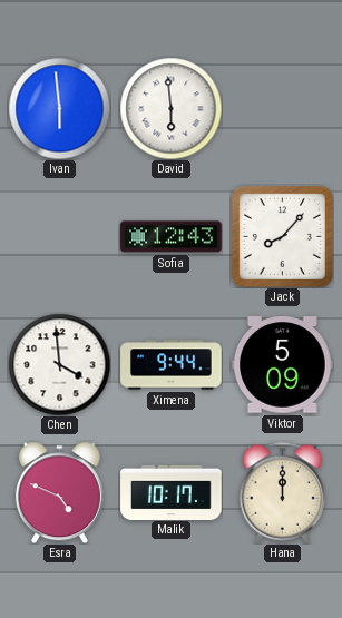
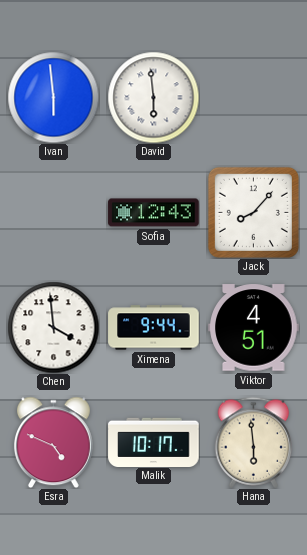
Viktor: 5:09 -> 4:51 (254, 328)
Hana: 12:00 -> 5:59 (254, 442)
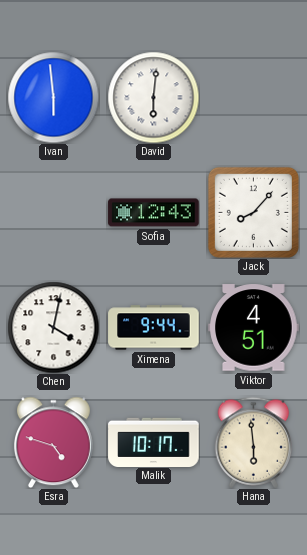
David: 5:59 -> 6:01 (153, 97)
Chen: 3:59 -> 4:02 (53, 327)
Esra: 4:49 -> 4:48 (53, 442)
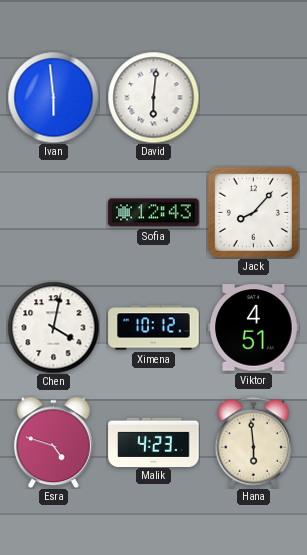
Ximena: 9:44 -> 10:12 (154, 328)
Malik: 10:17 -> 4:23 (154, 442)
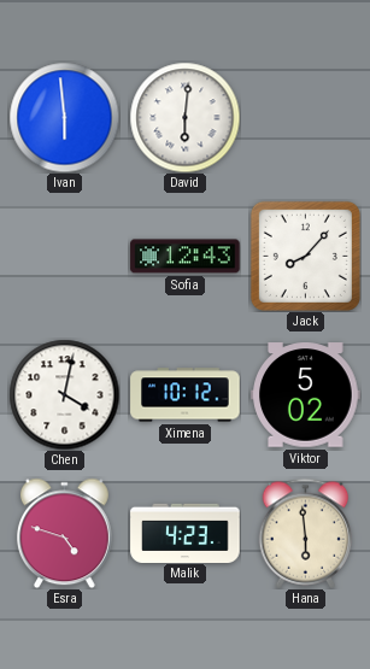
Viktor: 4:51 -> 5:02 (306, 395)
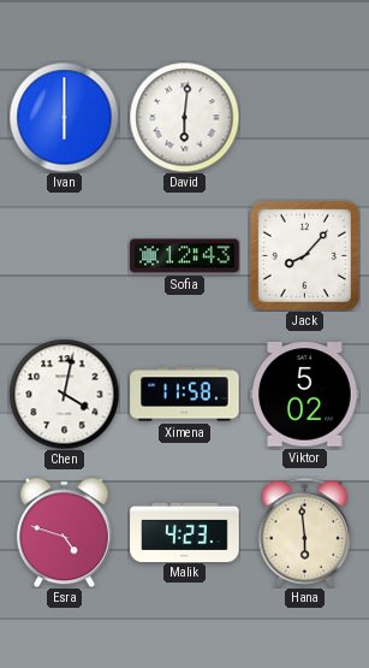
Ivan: 5:59 -> 6:00 (64, 117)
Ximena: 10:12 -> 11:58 (185, 395)
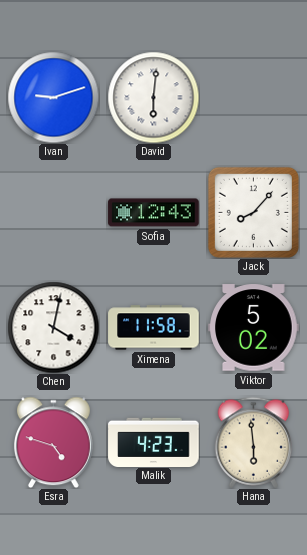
Ivan: 6:00 -> 9:12 (53, 97)
